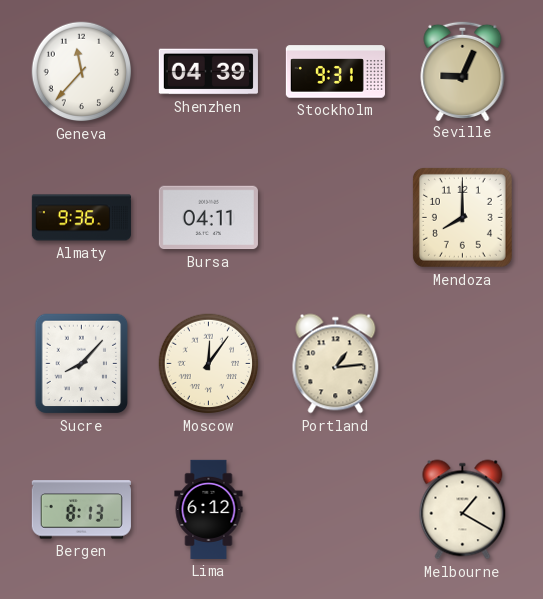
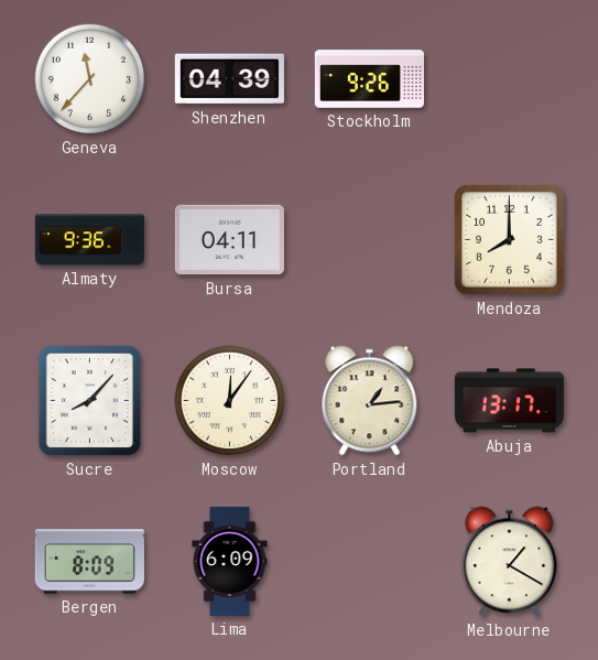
Stockholm: 9:31 -> 9:26 (369, 79)
Seville: 9:04 -> none (463, 70)
Abuja: none -> 13:17 (509, 401)
Bergen: 8:13 -> 8:09 (89, 562)
Lima: 6:12 -> 6:09 (230, 561)
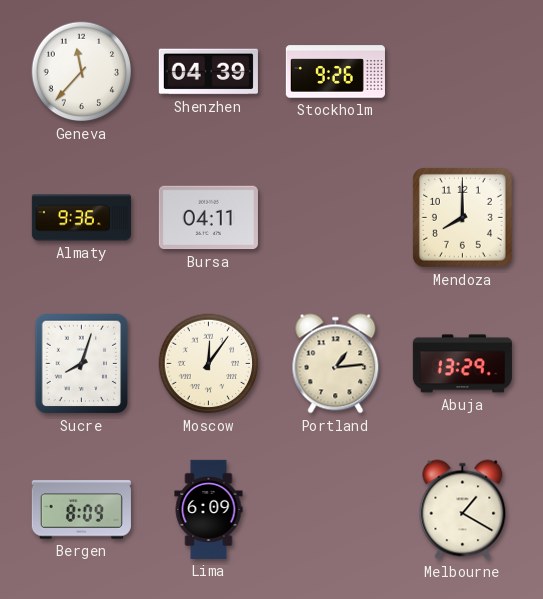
Sucre: 8:07 -> 8:03 (82, 364)
Abuja: 13:17 -> 13:29 (462, 364)
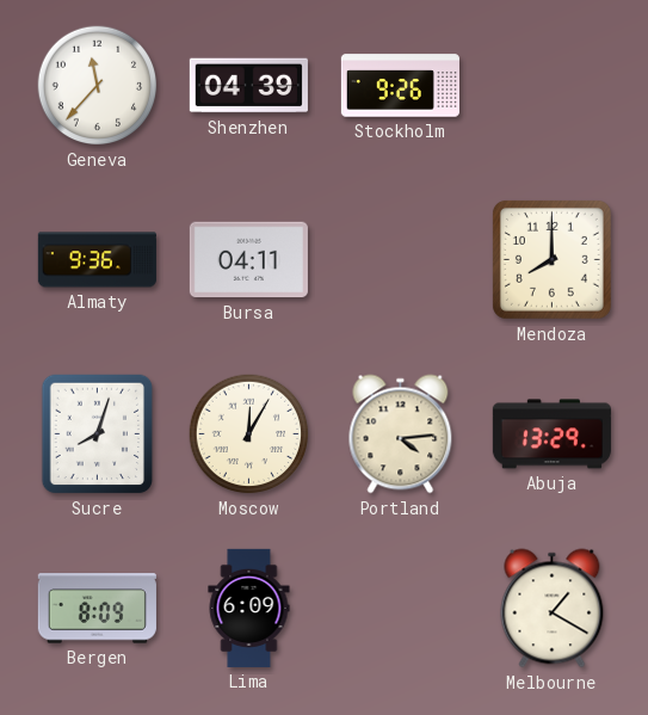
Moscow: 12:06 -> 12:05 (249, 434)
Portland: 1:14 -> 4:14 (401, 434)
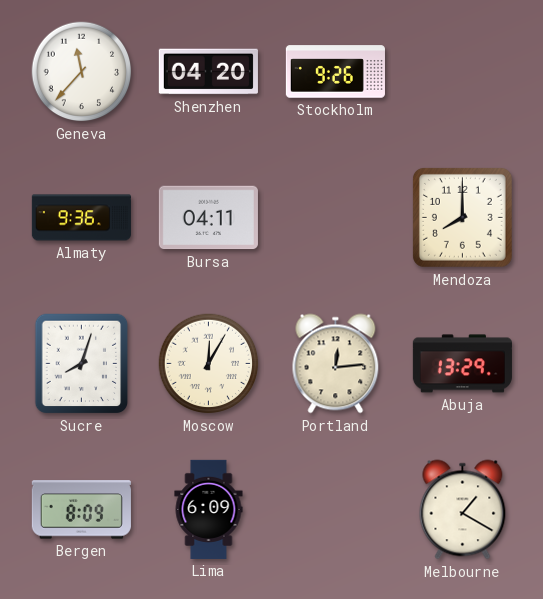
Shenzhen: 04:39 -> 04:20 (208, 72)
Portland: 4:14 -> 12:14 (336, 364)
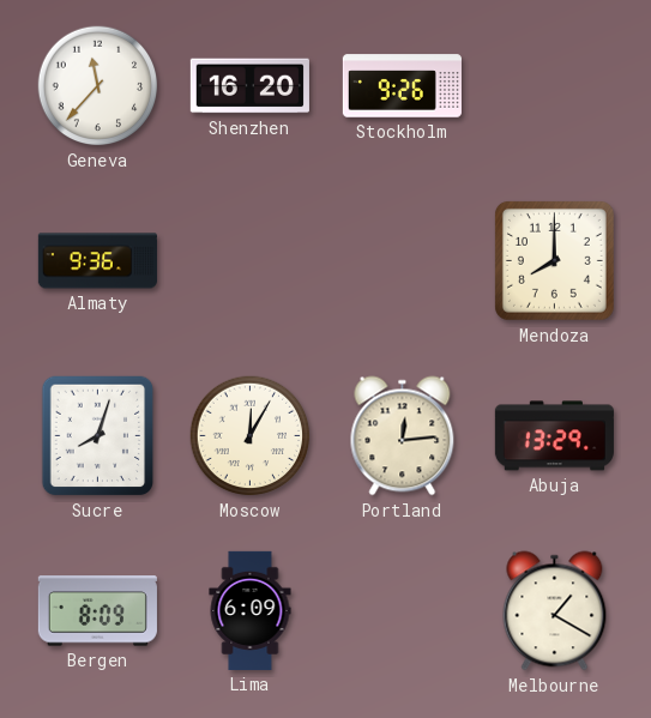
Shenzhen: 04:20 -> 16:20 (249, 86)
Bursa: 04:11 -> none (208, 218)
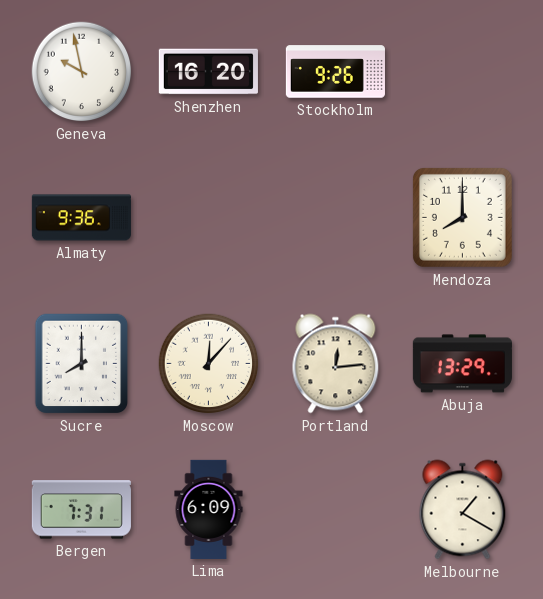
Geneva: 11:37 -> 9:58 (82, 72)
Sucre: 8:03 -> 8:00 (82, 364)
Moscow: 12:05 -> 12:07 (209, 364)
Bergen: 8:09 -> 7:31 (81, 510)
